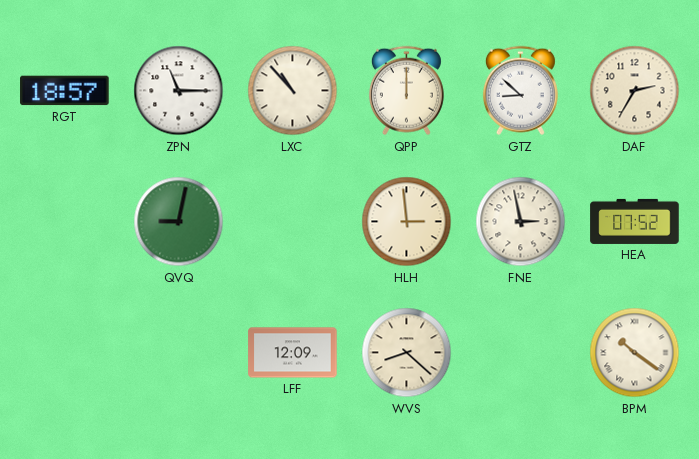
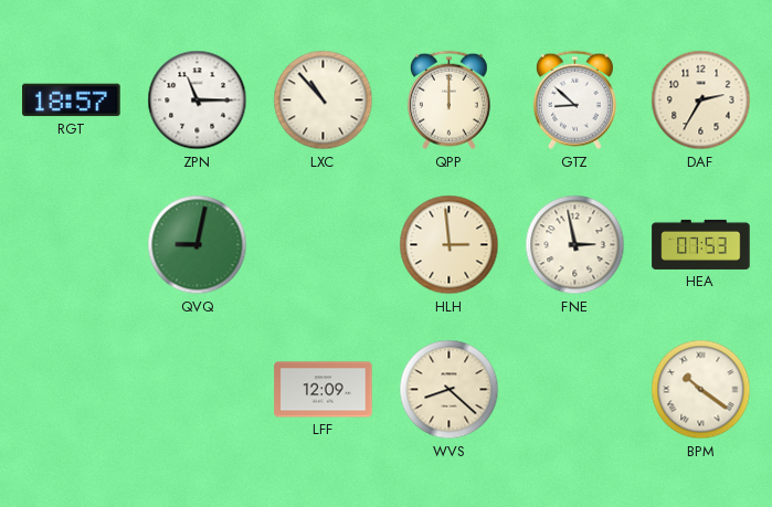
HEA: 07:52 -> 07:53 (701, 244)
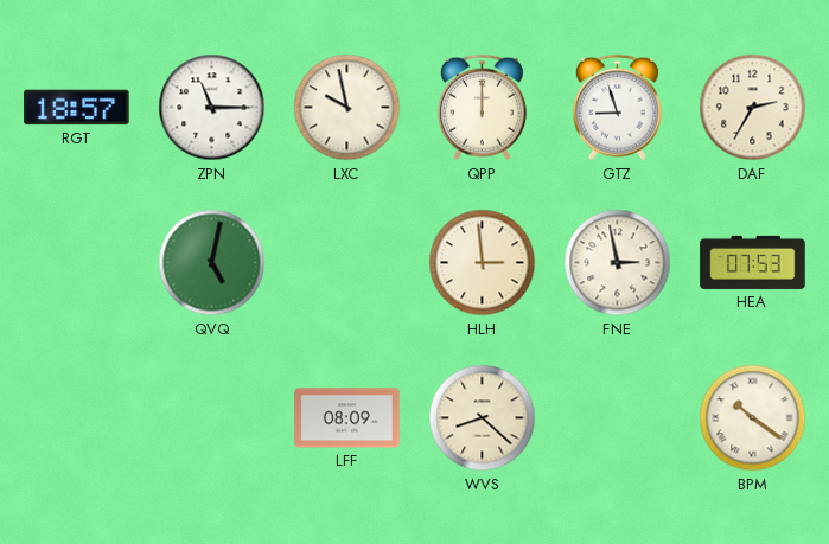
LXC: 10:53 -> 9:58 (347, 108)
GTZ: 8:52 -> 8:57 (617, 108)
QVQ: 9:02 -> 5:02 (212, 263)
LFF: 12:09 -> 08:09 (347, 418)
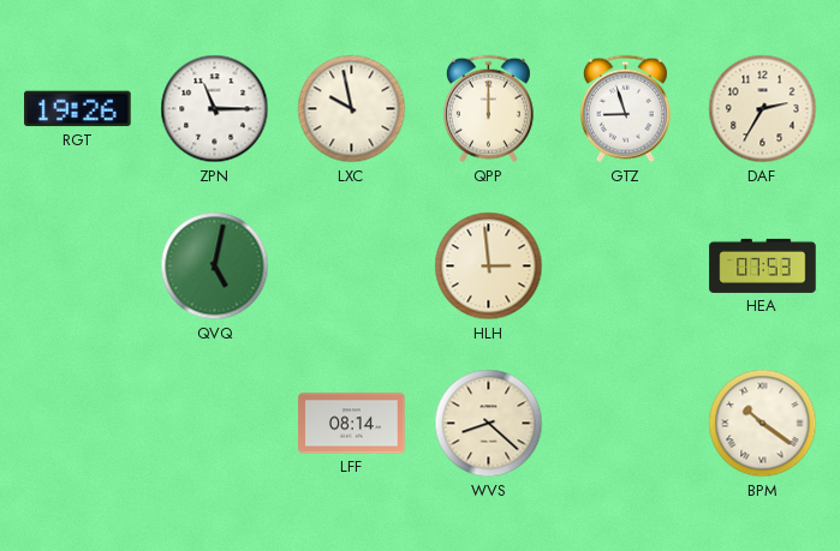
RGT: 18:57 -> 19:26 (78, 109)
FNE: 2:58 -> none (618, 263)
LFF: 08:09 -> 08:14 (352, 424)
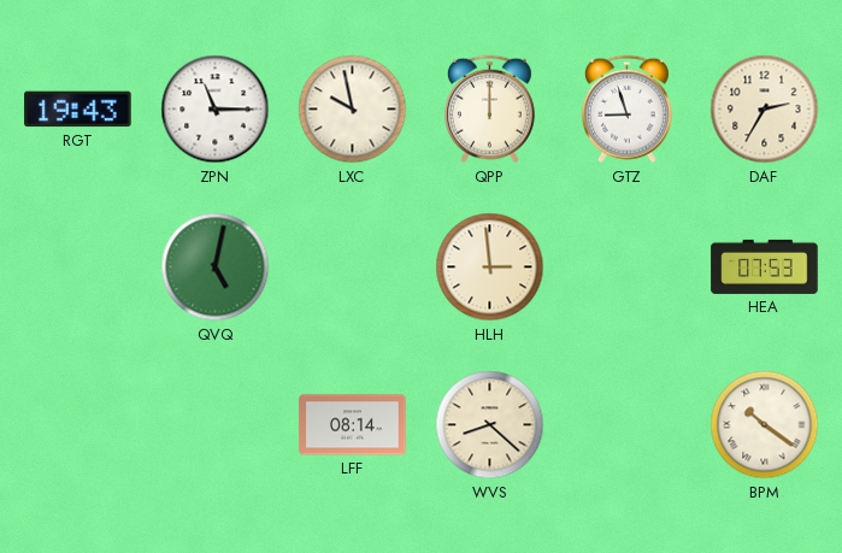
RGT: 19:26 -> 19:43 (78, 110)
